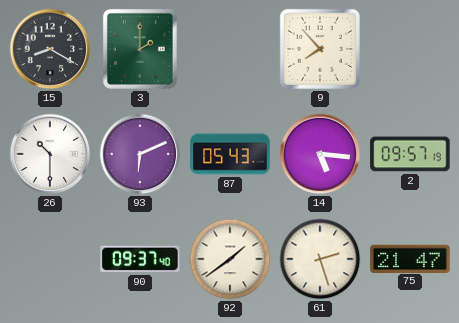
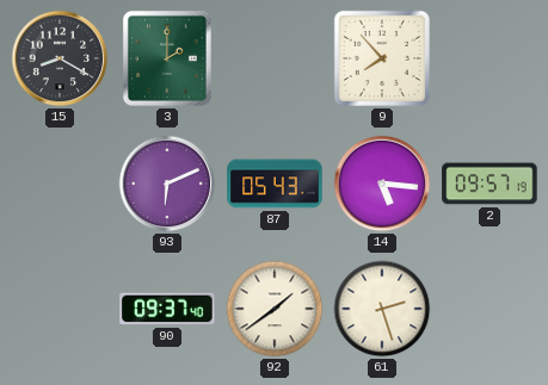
26: 10:30 -> none (50, 154)
75: 21:47 -> none (410, 258)
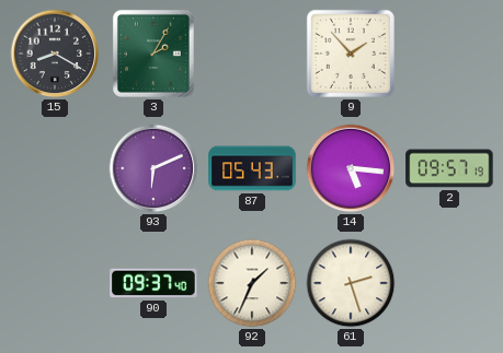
3: 2:00 -> 2:05 (153, 54)
9: 7:53 -> 1:53 (351, 54)
92: 1:39 -> 1:34 (252, 283)
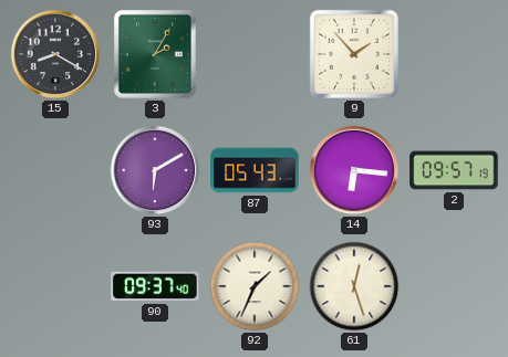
93: 6:11 -> 6:10 (155, 170)
14: 5:16 -> 6:16 (354, 170)
61: 2:27 -> 12:27 (354, 286)
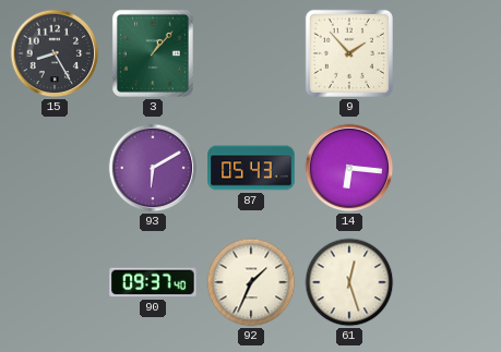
15: 8:20 -> 8:25 (55, 53)
3: 2:05 -> 1:07 (153, 53)
2: 09:57 -> none (454, 170)
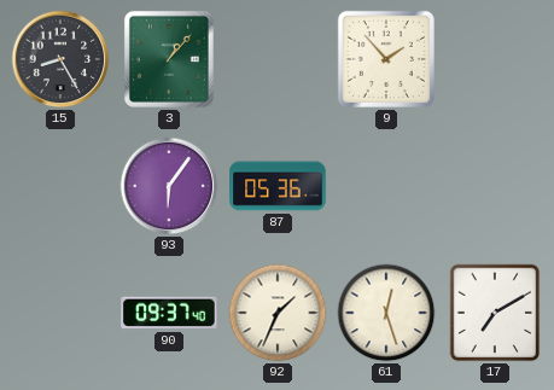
93: 6:10 -> 6:06 (169, 186)
87: 05:43 -> 05:36 (278, 186)
14: 6:16 -> none (349, 168)
17: none -> 7:10 (495, 313)
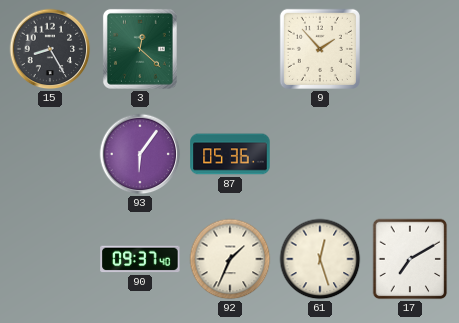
3: 1:07 -> 12:22 (140, 49)
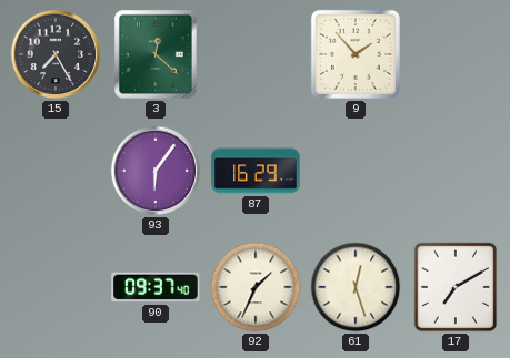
15: 8:25 -> 7:25 (56, 54)
87: 05:36 -> 16:29 (256, 171)
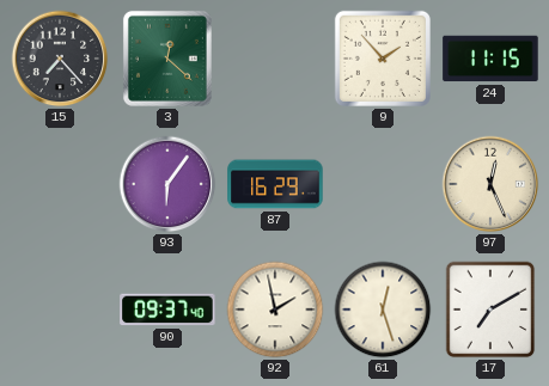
15: 7:25 -> 7:23 (60, 59)
24: none -> 11:15 (490, 59)
97: none -> 12:26 (490, 184)
92: 1:34 -> 1:58 (275, 310)
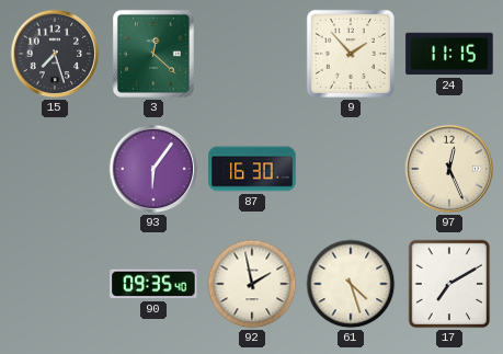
15: 7:23 -> 7:27 (55, 54)
87: 16:29 -> 16:30 (252, 169)
90: 09:37 -> 09:35 (153, 284)
61: 12:27 -> 4:27 (351, 284)
